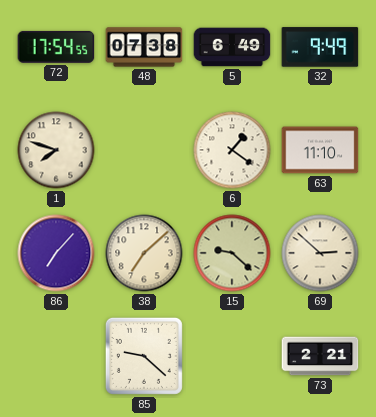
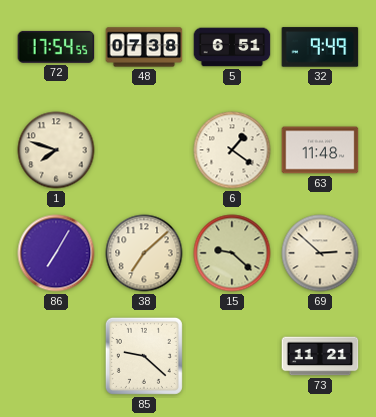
5: 6:49 -> 6:51 (232, 47)
63: 11:10 -> 11:48 (320, 150)
86: 7:07 -> 7:05 (56, 253)
73: 2:21 -> 11:21 (320, 356)
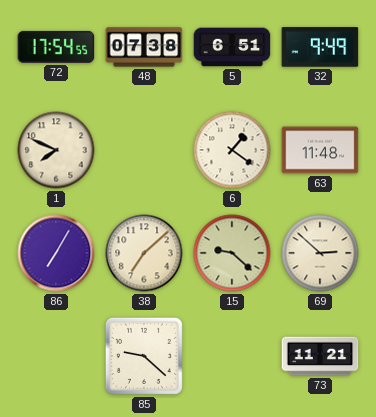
1: 7:48 -> 7:49 (56, 150)
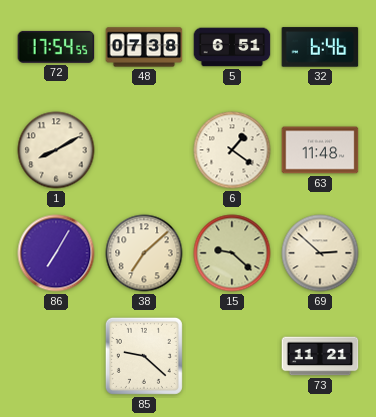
32: 9:49 -> 6:46 (320, 47)
1: 7:49 -> 8:10 (56, 150)
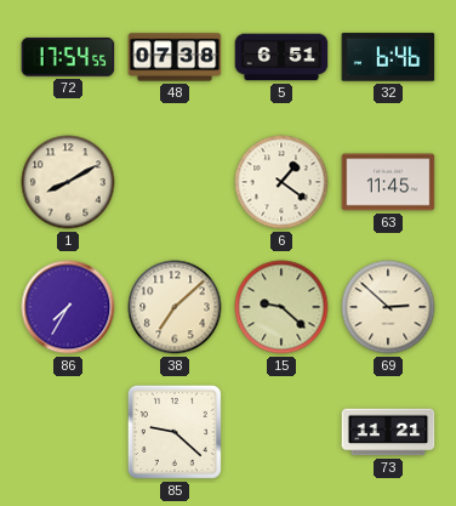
63: 11:48 -> 11:45 (388, 182)
86: 7:05 -> 7:35 (68, 307)
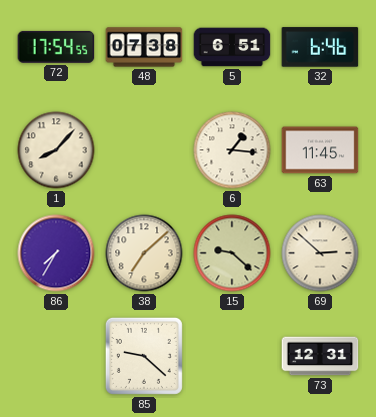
1: 8:10 -> 8:07 (56, 150)
6: 1:21 -> 1:16 (232, 150)
73: 11:21 -> 12:31 (320, 356)
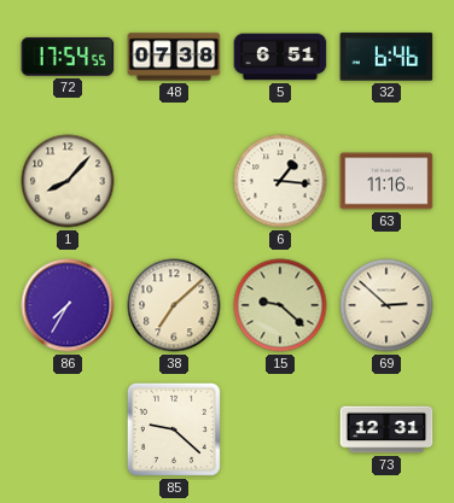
63: 11:45 -> 11:16 (386, 181)
